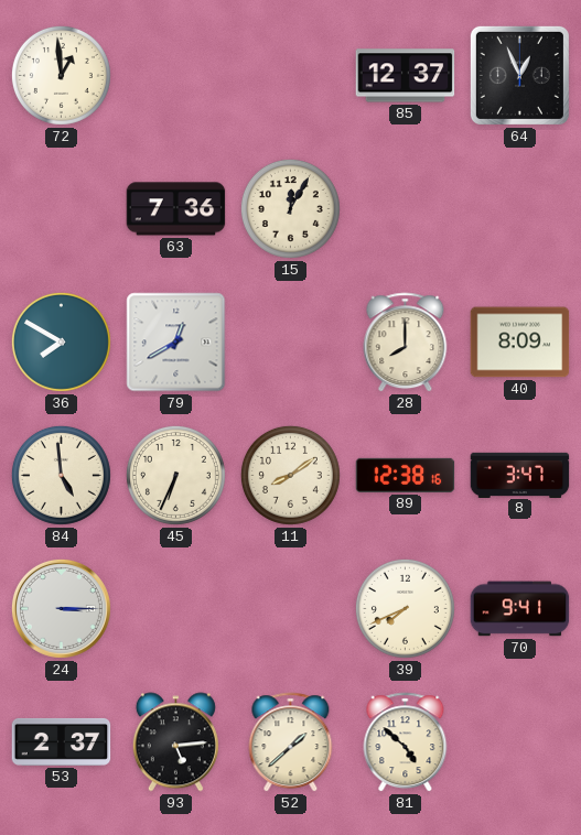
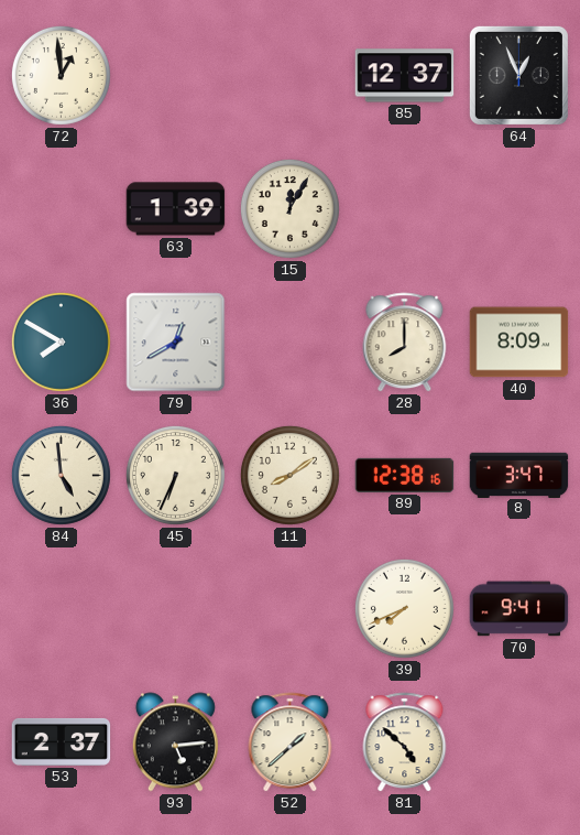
63: 7:36 -> 1:39 (176, 209)
24: 3:15 -> none (61, 608)
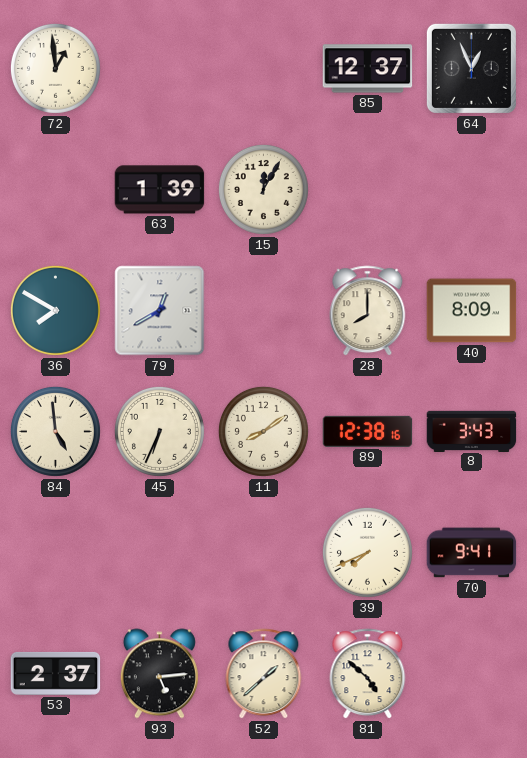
8: 3:47 -> 3:43 (472, 431)
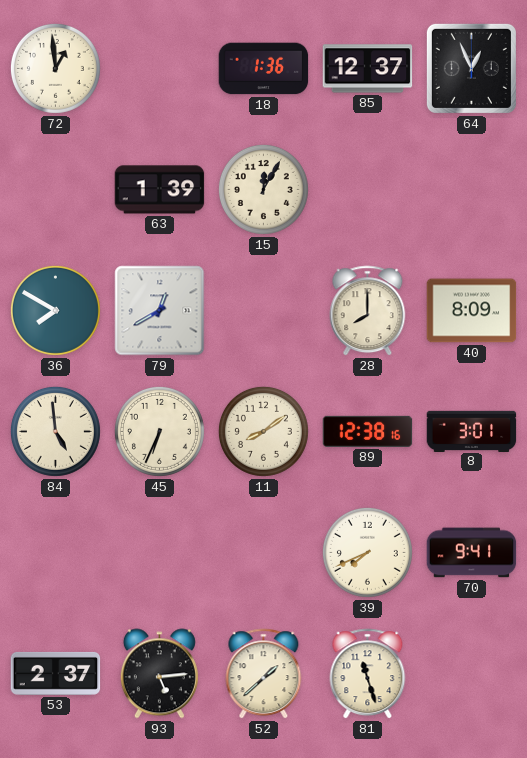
18: none -> 1:36 (264, 69)
8: 3:43 -> 3:01 (472, 431)
81: 4:52 -> 11:27 (368, 674)
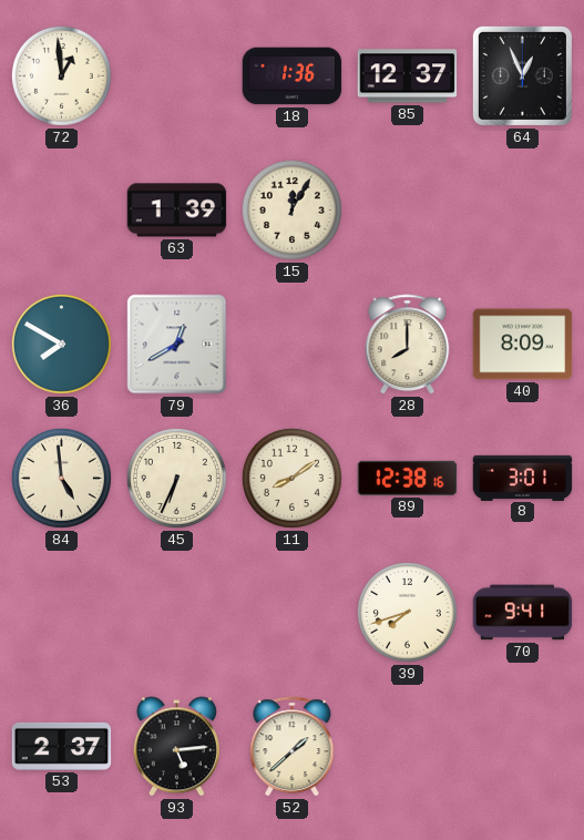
39: 7:41 -> 7:42 (407, 612)
81: 11:27 -> none (368, 674)
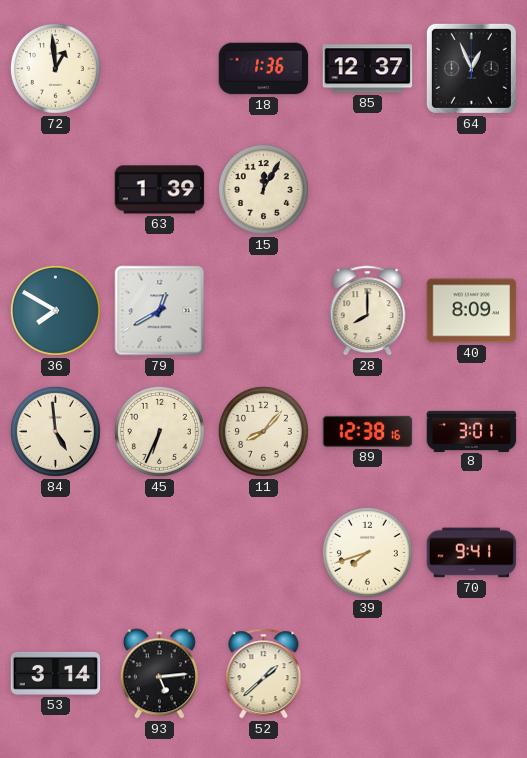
11: 8:09 -> 8:07 (263, 431)
53: 2:37 -> 3:14 (56, 673)
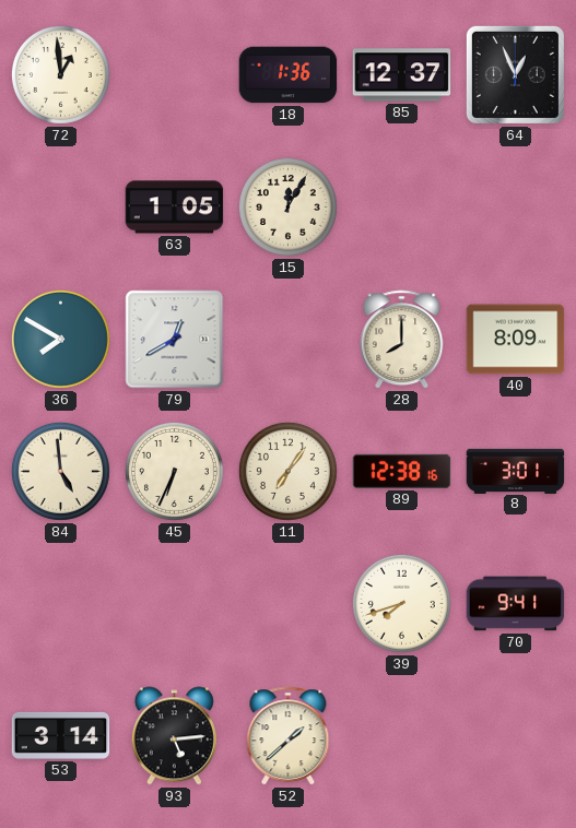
63: 1:39 -> 1:05 (175, 208)
11: 8:07 -> 7:06 (287, 471)
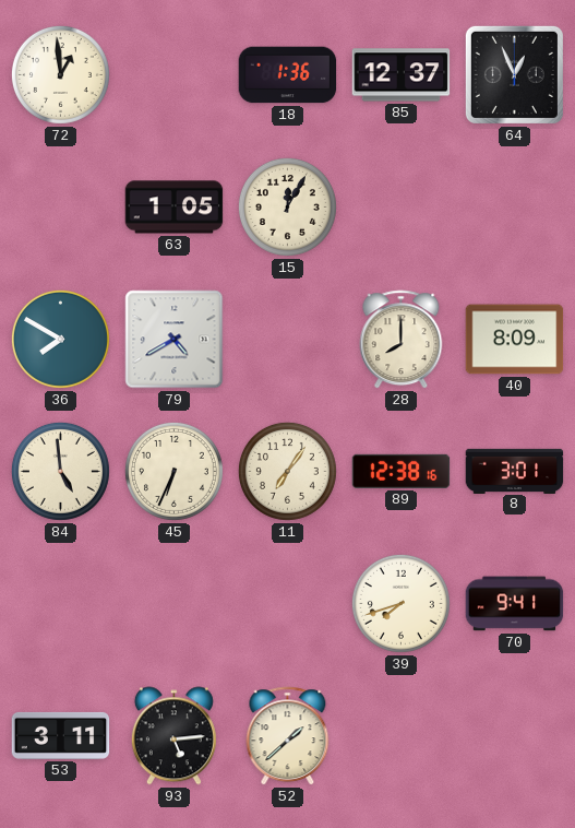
79: 12:40 -> 4:40 (175, 340)
53: 3:14 -> 3:11 (61, 735)
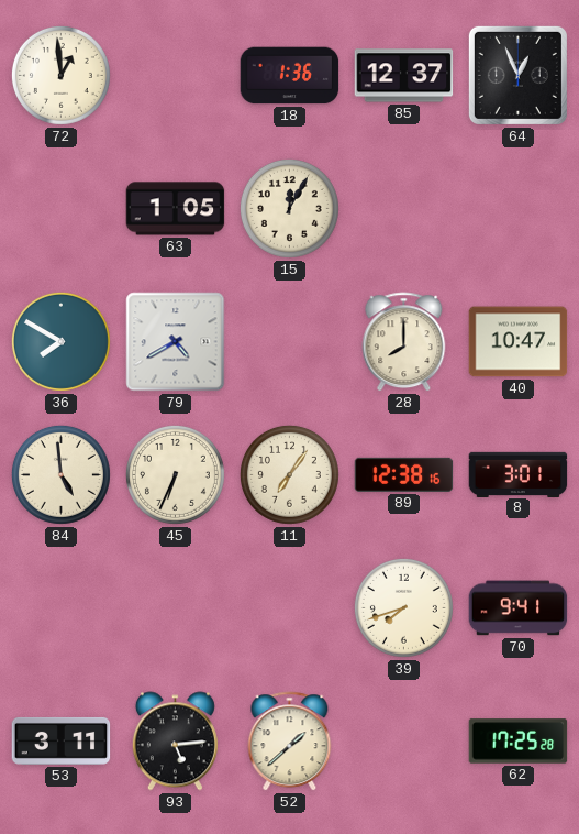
40: 8:09 -> 10:47 (519, 342)
62: none -> 17:25 (519, 742)
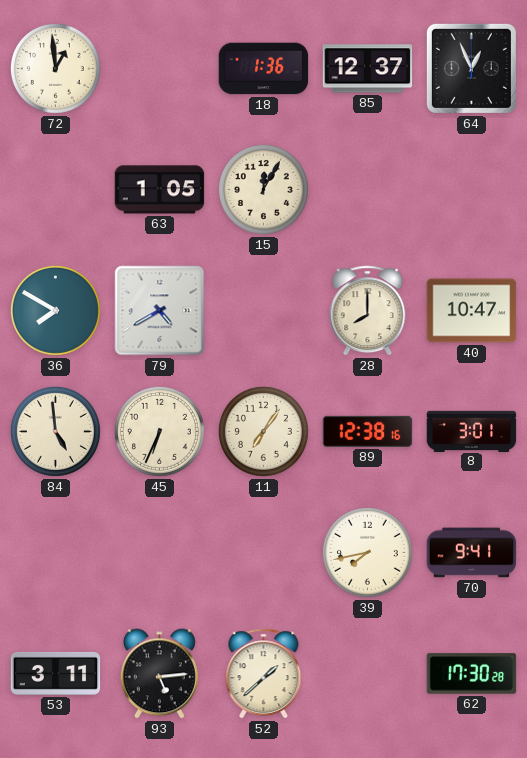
39: 7:42 -> 7:43 (367, 552)
62: 17:25 -> 17:30 (472, 674)
